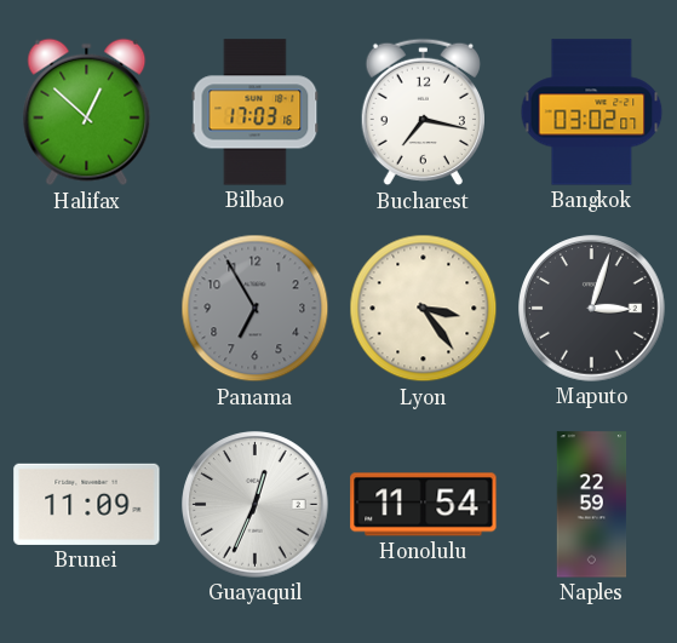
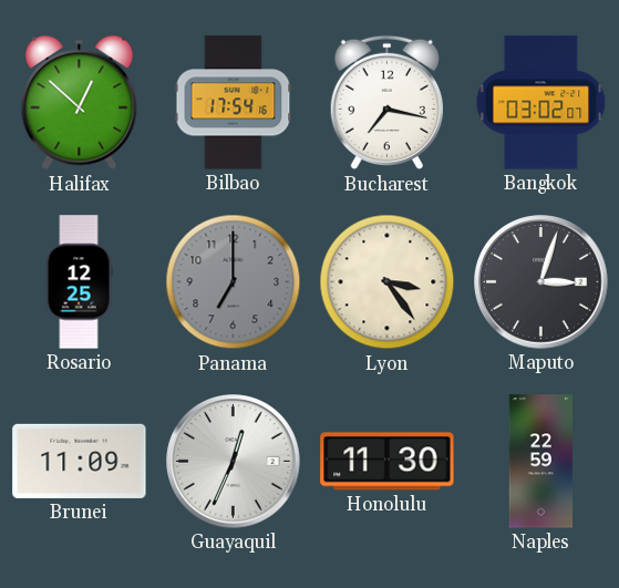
Bilbao: 17:03 -> 17:54 (234, 103)
Rosario: none -> 12:25 (79, 282)
Panama: 6:55 -> 7:00 (234, 282)
Honolulu: 11:54 -> 11:30 (388, 462)
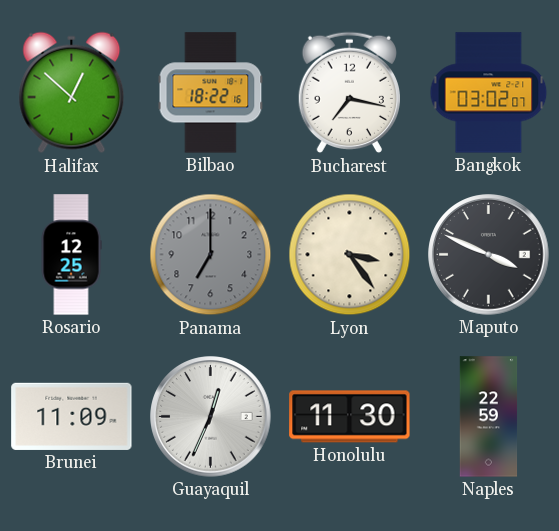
Bilbao: 17:54 -> 18:22 (211, 93)
Maputo: 3:03 -> 3:49 (489, 255)
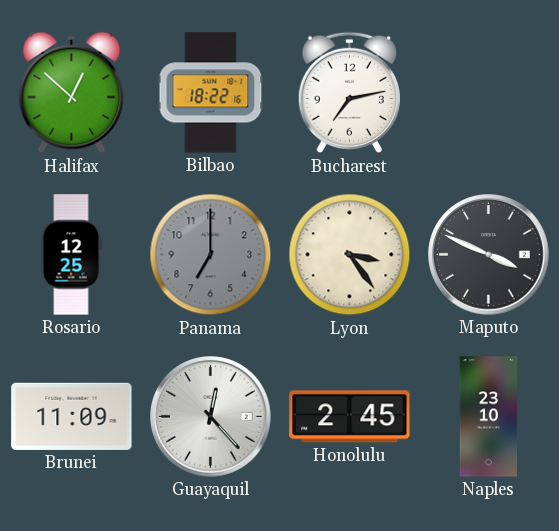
Bucharest: 7:17 -> 7:13 (349, 93)
Bangkok: 03:02 -> none (489, 93)
Guayaquil: 12:34 -> 12:23 (211, 417)
Honolulu: 11:30 -> 2:45 (350, 417)
Naples: 22:59 -> 23:10 (489, 417)
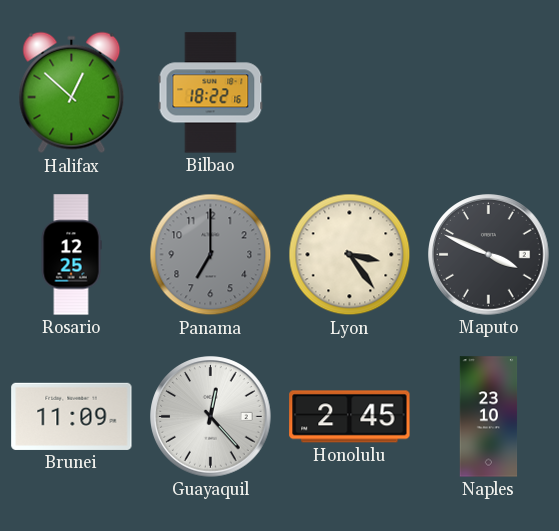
Bucharest: 7:13 -> none (349, 93)
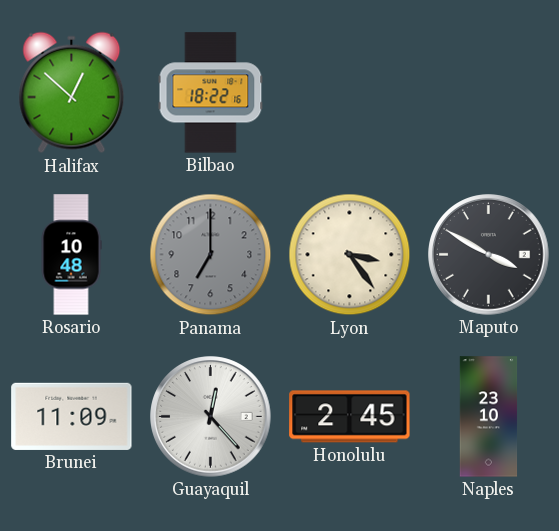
Rosario: 12:25 -> 10:48 (71, 255)
Maputo: 3:49 -> 3:50 (489, 255)
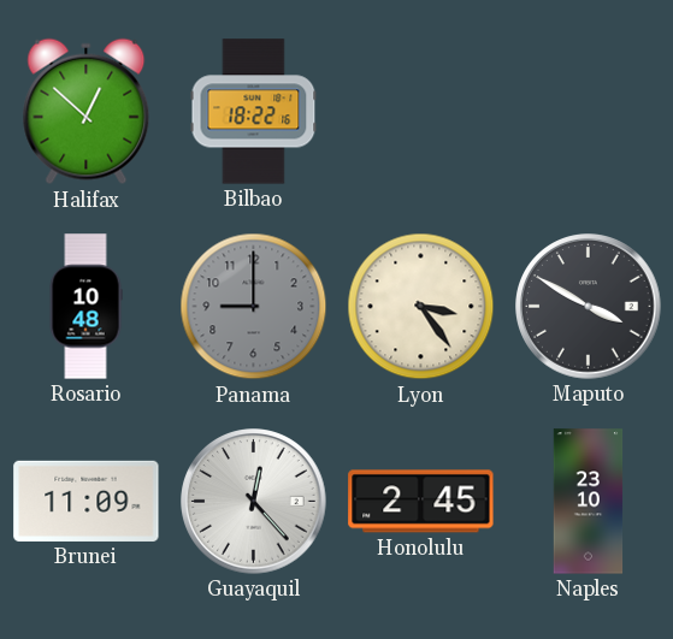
Panama: 7:00 -> 9:00 (254, 307)
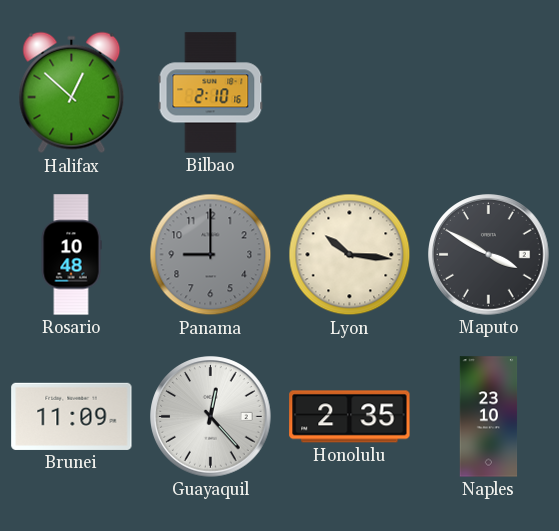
Bilbao: 18:22 -> 2:10 (211, 93)
Lyon: 3:24 -> 10:16 (350, 255)
Honolulu: 2:45 -> 2:35 (350, 417)
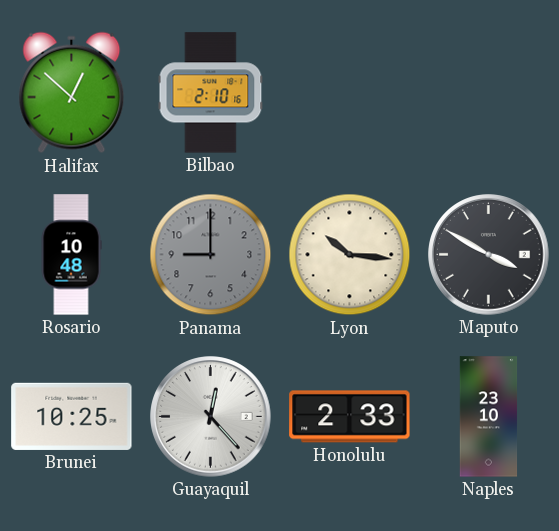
Brunei: 11:09 -> 10:25 (72, 416)
Honolulu: 2:35 -> 2:33 (350, 417)
